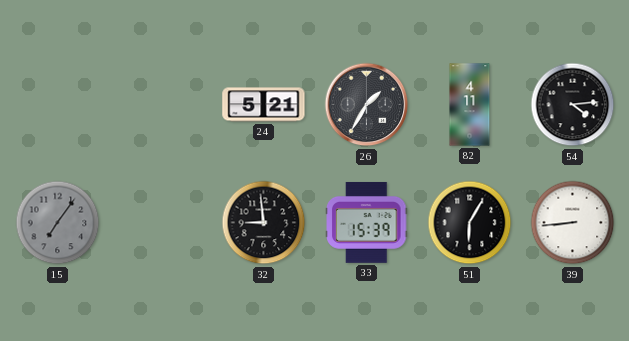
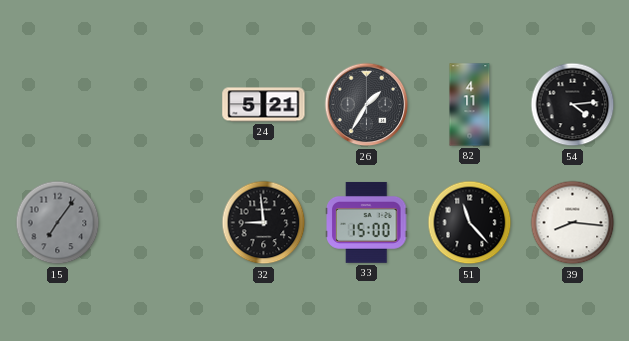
33: 15:39 -> 15:00 (367, 223)
51: 6:05 -> 11:23 (470, 223)
39: 8:44 -> 8:16 (573, 223)
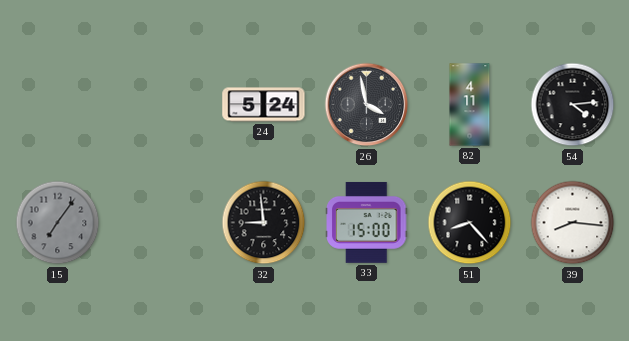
24: 5:21 -> 5:24 (264, 105)
26: 1:35 -> 3:58 (367, 105)
51: 11:23 -> 8:23 (470, 223)
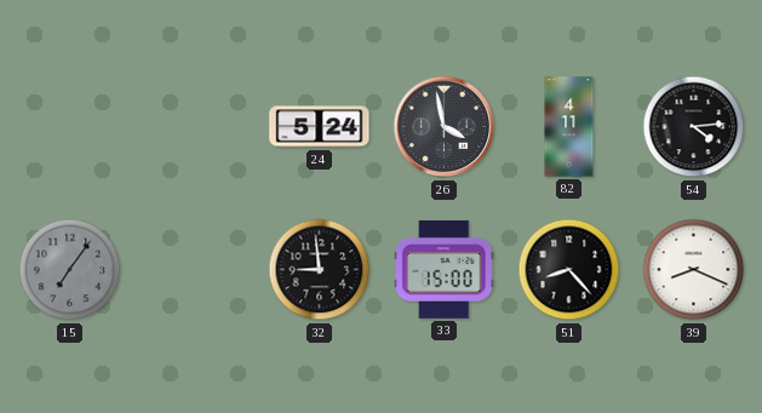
39: 8:16 -> 8:19 (694, 270)
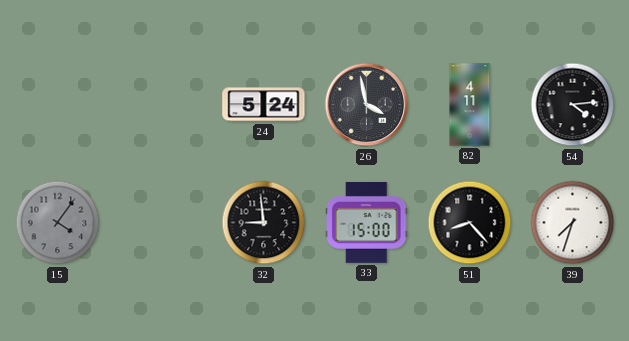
15: 7:06 -> 4:06 (58, 223)
39: 8:19 -> 7:33 (573, 223)
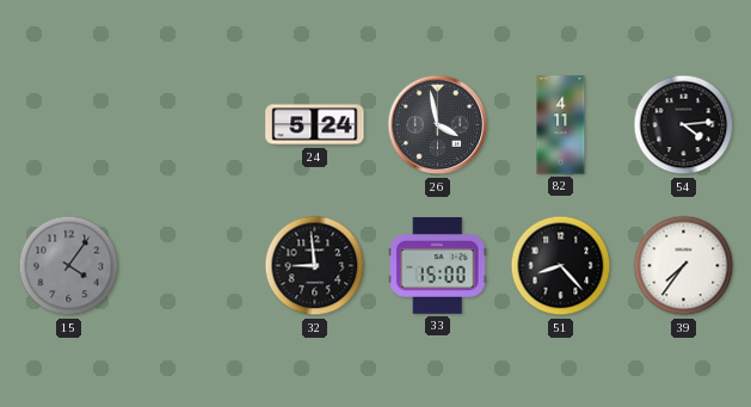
39: 7:33 -> 7:36 (684, 266)
